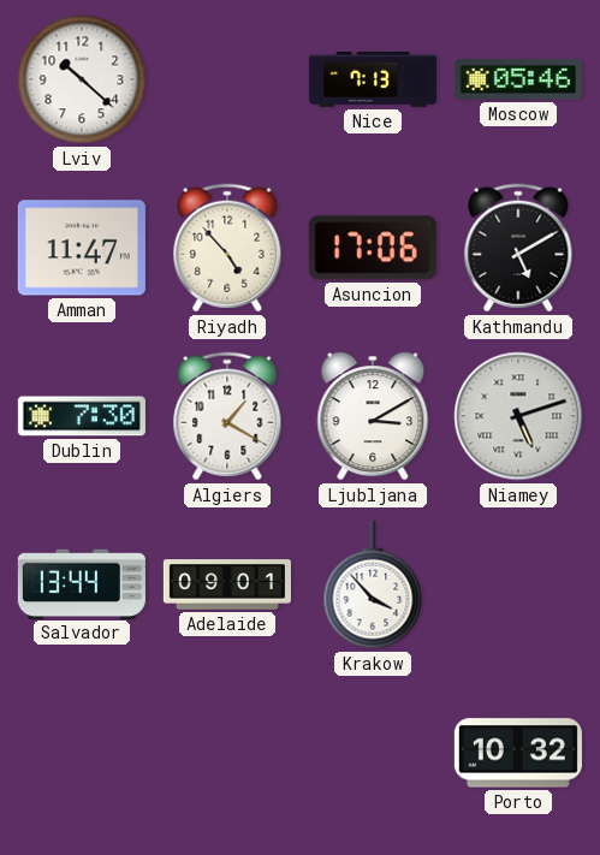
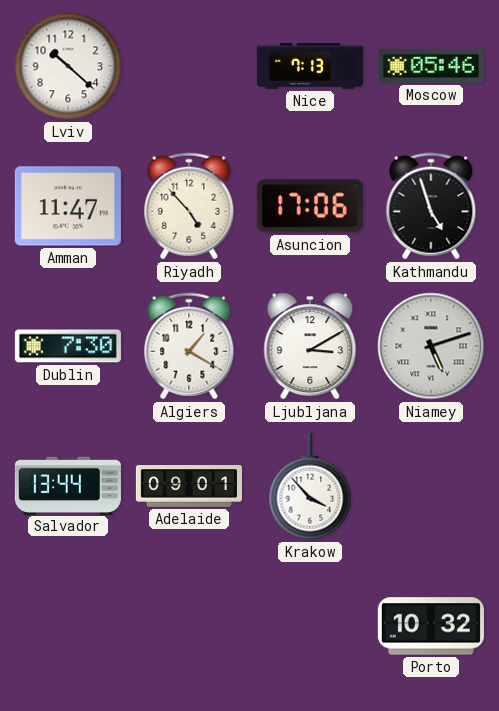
Kathmandu: 5:10 -> 4:57 (431, 206)
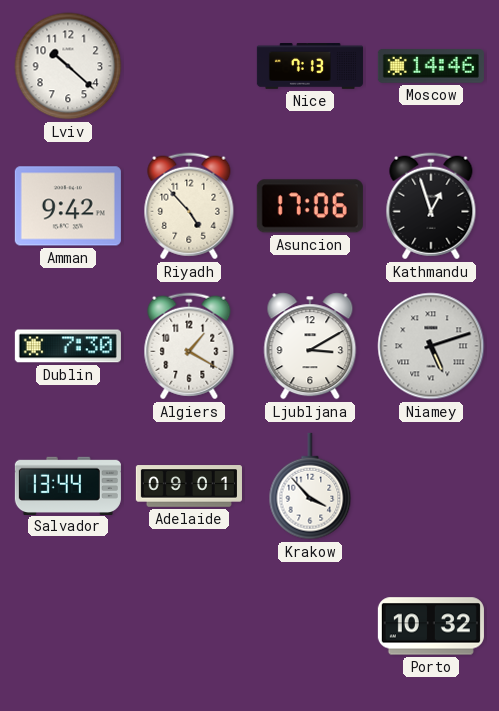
Moscow: 05:46 -> 14:46 (431, 66)
Amman: 11:47 -> 9:42 (68, 206)
Kathmandu: 4:57 -> 12:57 (431, 206)
